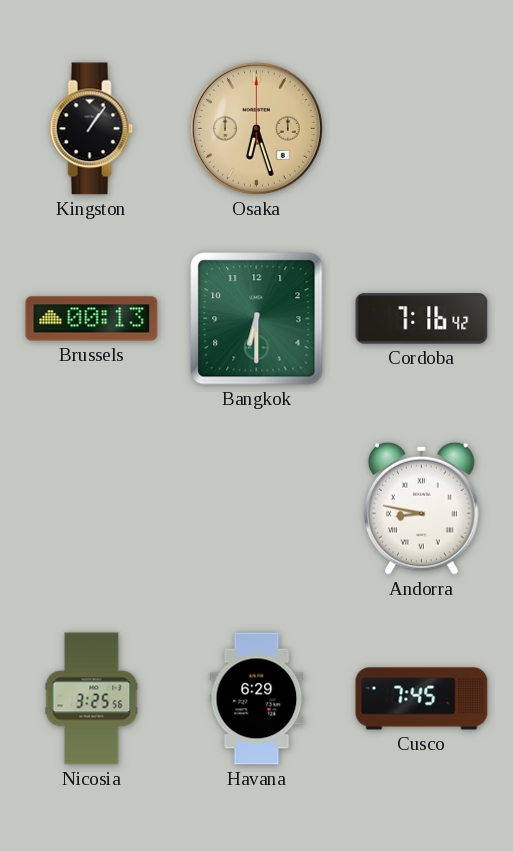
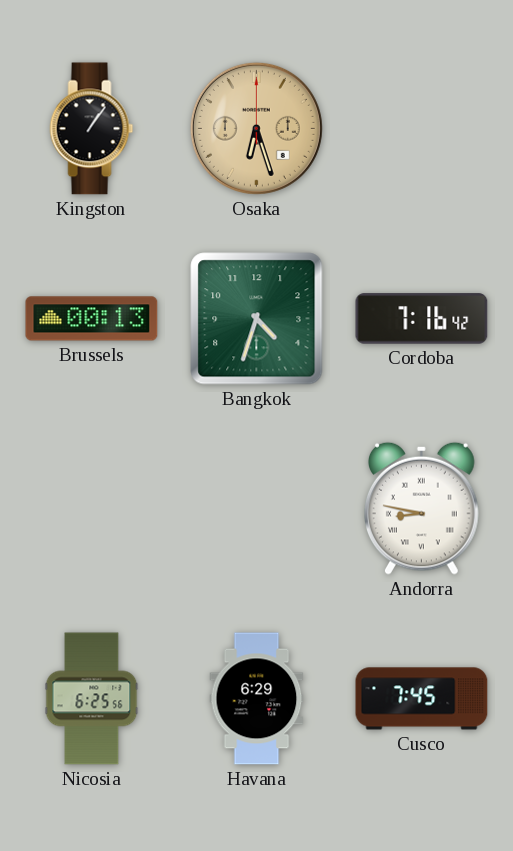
Bangkok: 6:30 -> 4:33 (257, 319)
Nicosia: 3:25 -> 6:25 (92, 699)
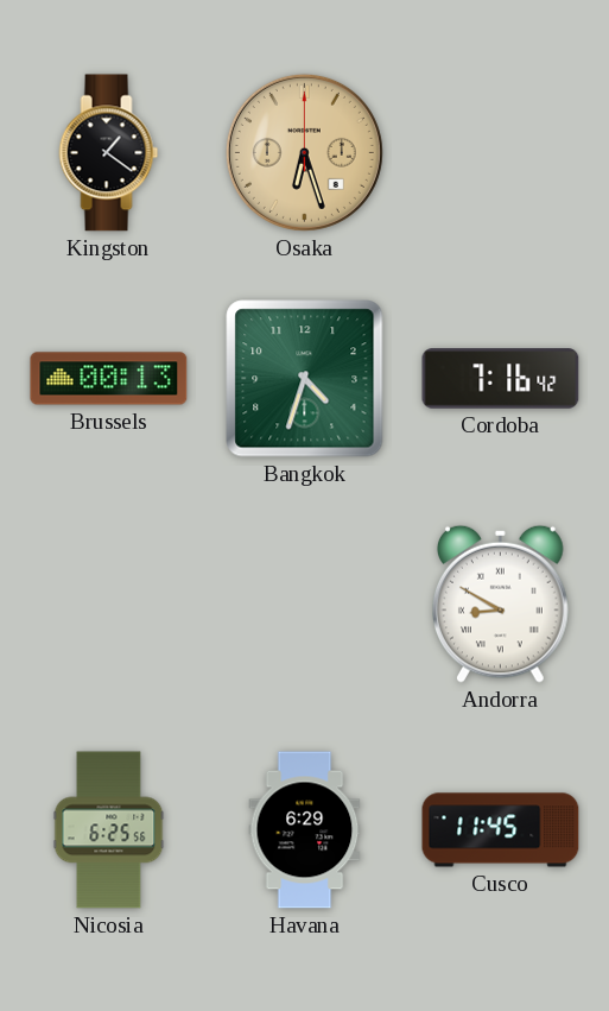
Kingston: 1:06 -> 1:21 (109, 153)
Andorra: 8:47 -> 8:50 (501, 604)
Cusco: 7:45 -> 11:45 (501, 830)
